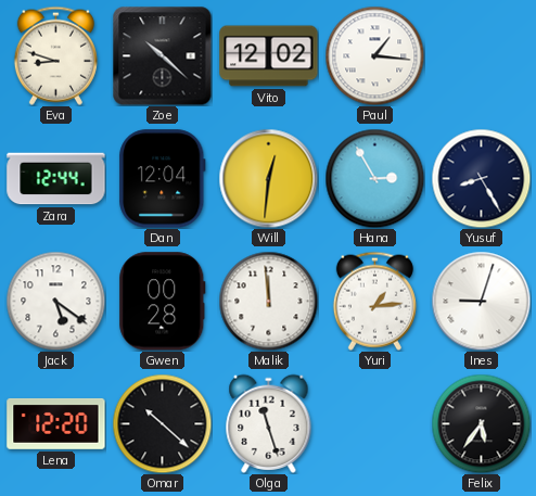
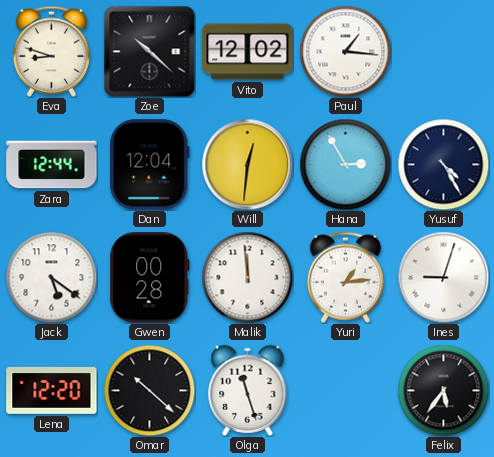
Yusuf: 8:25 -> 4:25 (443, 164)
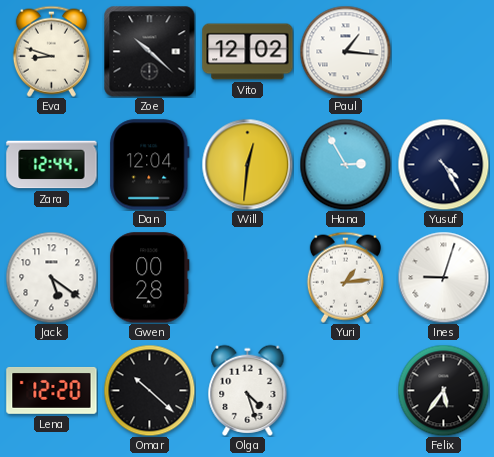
Malik: 11:59 -> none (247, 277)
Olga: 11:27 -> 4:27 (248, 390)
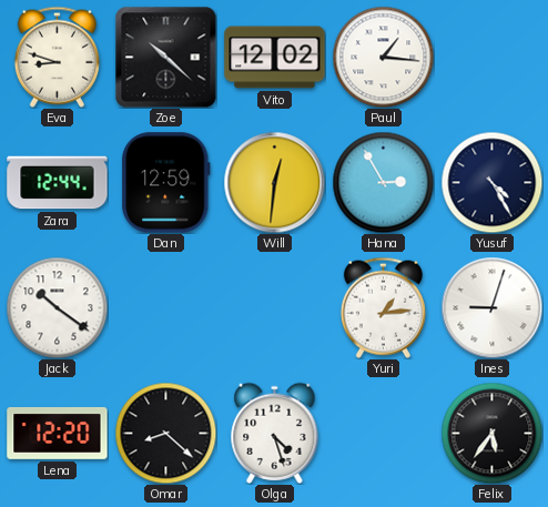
Dan: 12:04 -> 12:59 (166, 183)
Jack: 5:21 -> 10:21 (57, 307)
Gwen: 00:28 -> none (150, 278)
Omar: 10:22 -> 8:22 (165, 433)
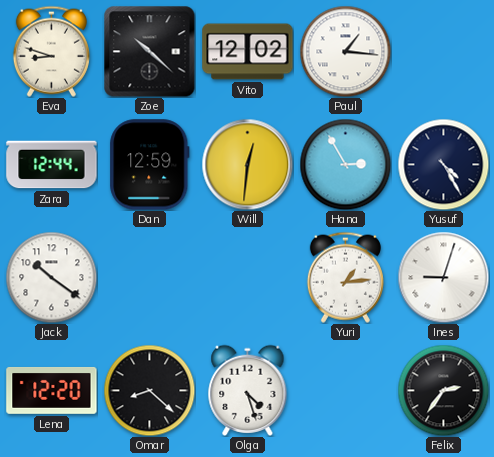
Felix: 5:36 -> 2:36 (443, 390)
